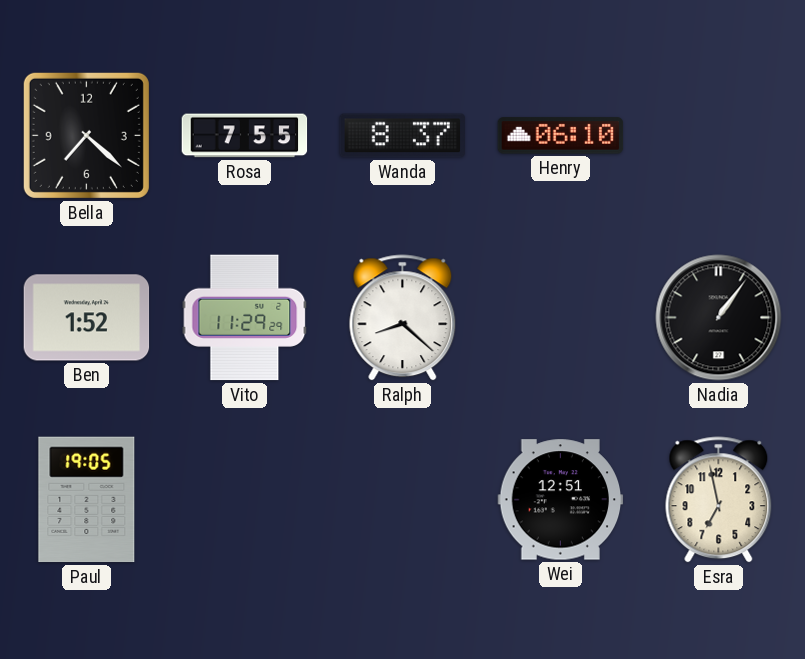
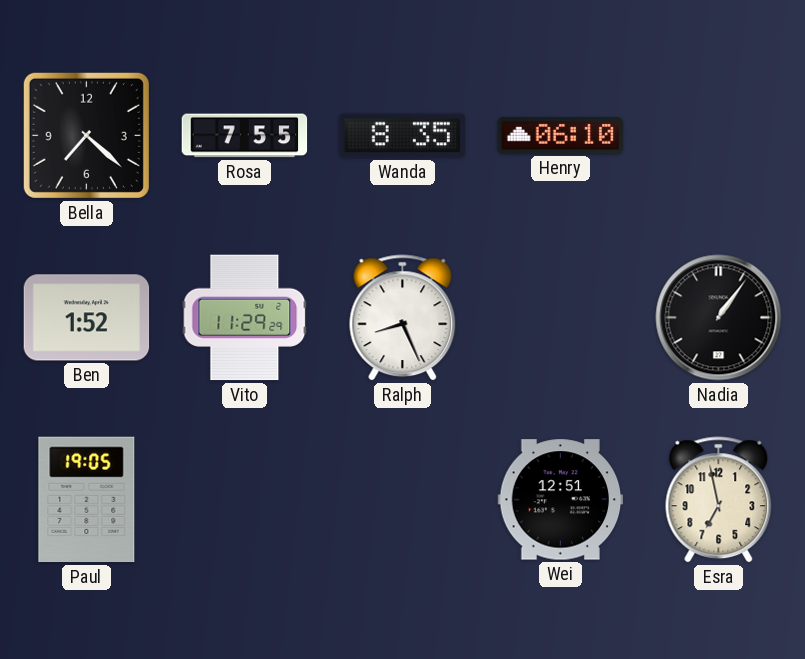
Wanda: 8:37 -> 8:35 (403, 136)
Ralph: 8:22 -> 8:26 (403, 318)
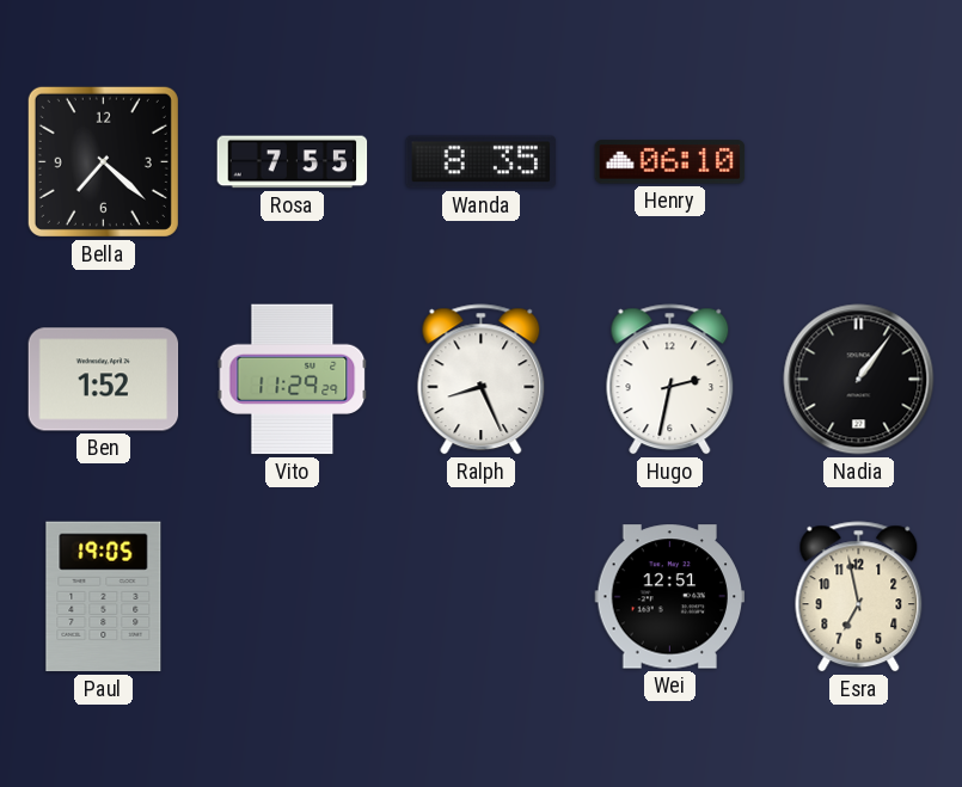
Hugo: none -> 2:32 (670, 380)
